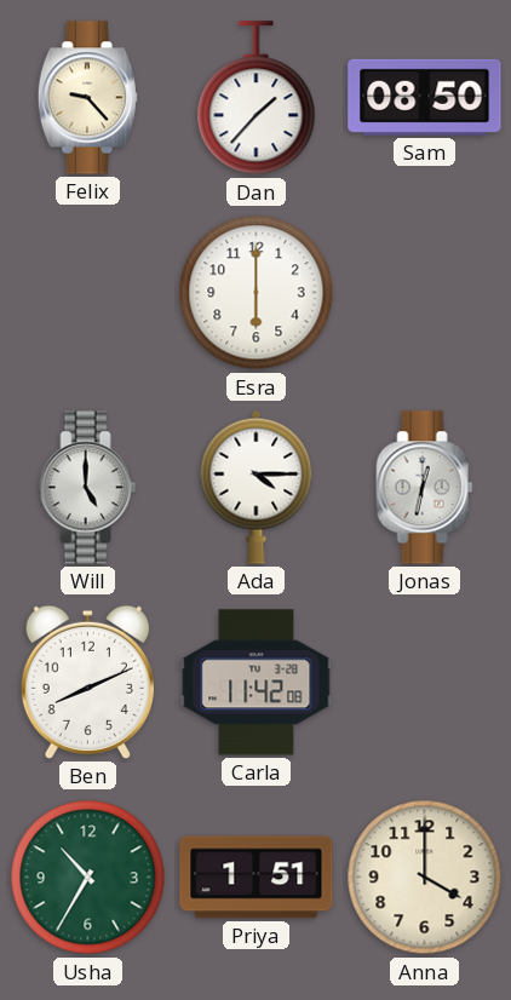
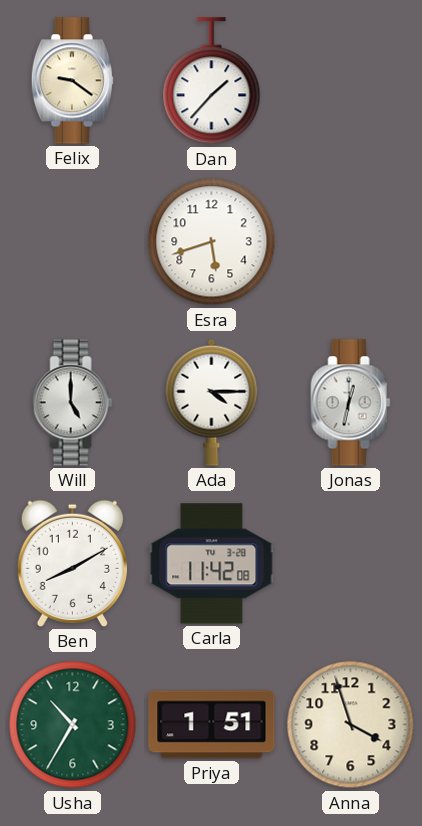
Felix: 9:23 -> 9:21 (72, 81)
Sam: 08:50 -> none (425, 97)
Esra: 6:00 -> 5:42 (212, 242)
Ben: 8:11 -> 8:10 (72, 563)
Anna: 4:00 -> 3:57 (351, 725)
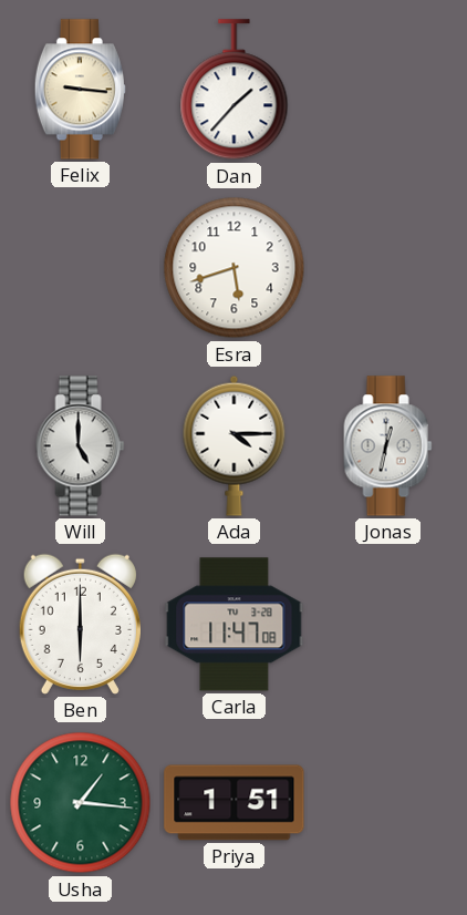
Felix: 9:21 -> 9:16 (80, 90)
Ben: 8:10 -> 6:00 (80, 624)
Carla: 11:42 -> 11:47 (235, 625)
Usha: 10:35 -> 1:16 (81, 803)
Anna: 3:57 -> none (351, 725)
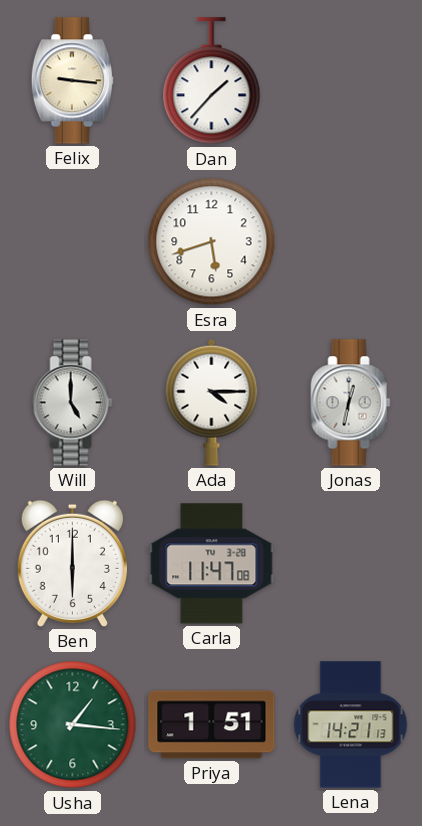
Lena: none -> 14:21 (351, 725)
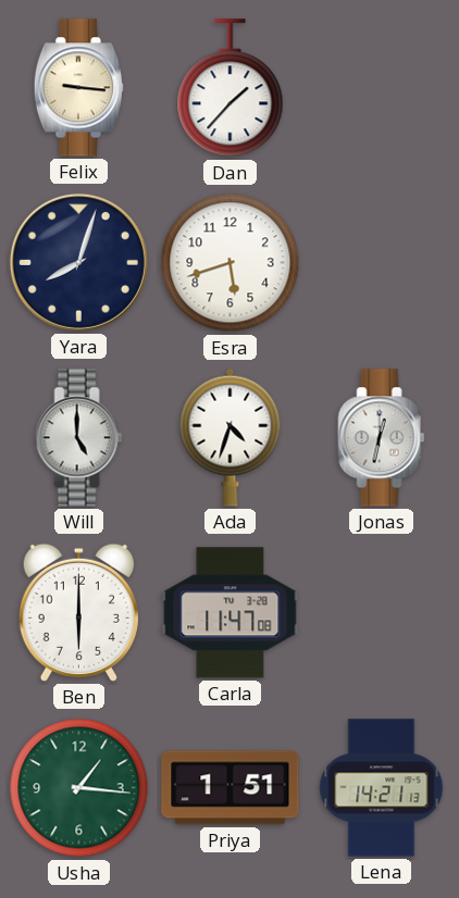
Yara: none -> 8:03 (78, 262)
Ada: 4:15 -> 4:33 (231, 437)
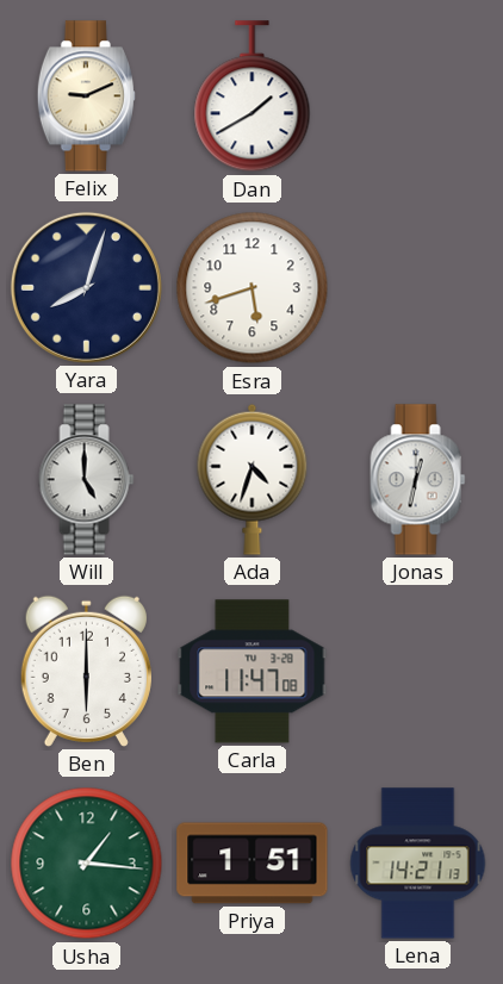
Felix: 9:16 -> 9:11 (86, 96)
Dan: 1:37 -> 1:40 (253, 96)
